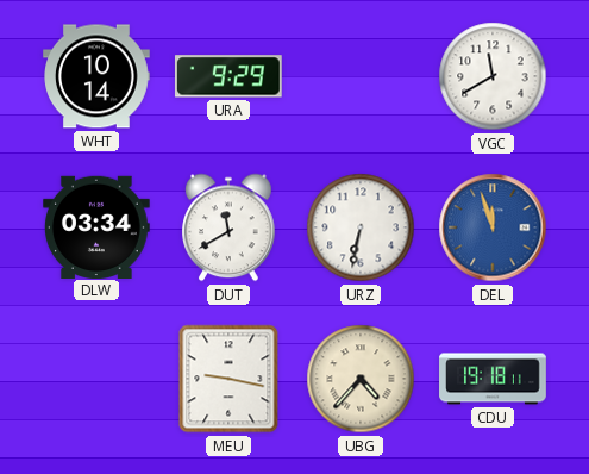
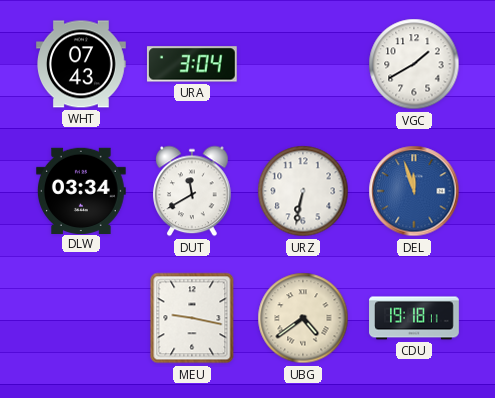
WHT: 10:14 -> 07:43 (82, 64)
URA: 9:29 -> 3:04 (192, 64)
VGC: 11:40 -> 1:40 (414, 64)
UBG: 4:37 -> 4:39 (303, 318)
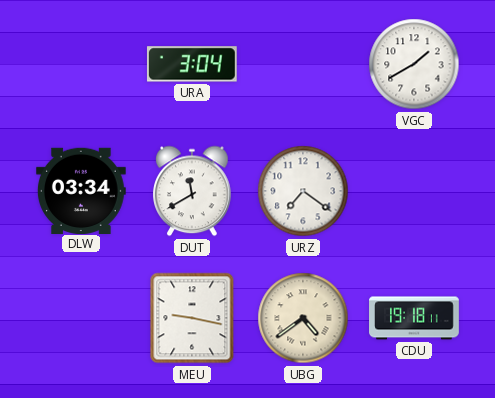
WHT: 07:43 -> none (82, 64)
URZ: 6:32 -> 7:21 (303, 191)
DEL: 11:57 -> none (414, 191)
